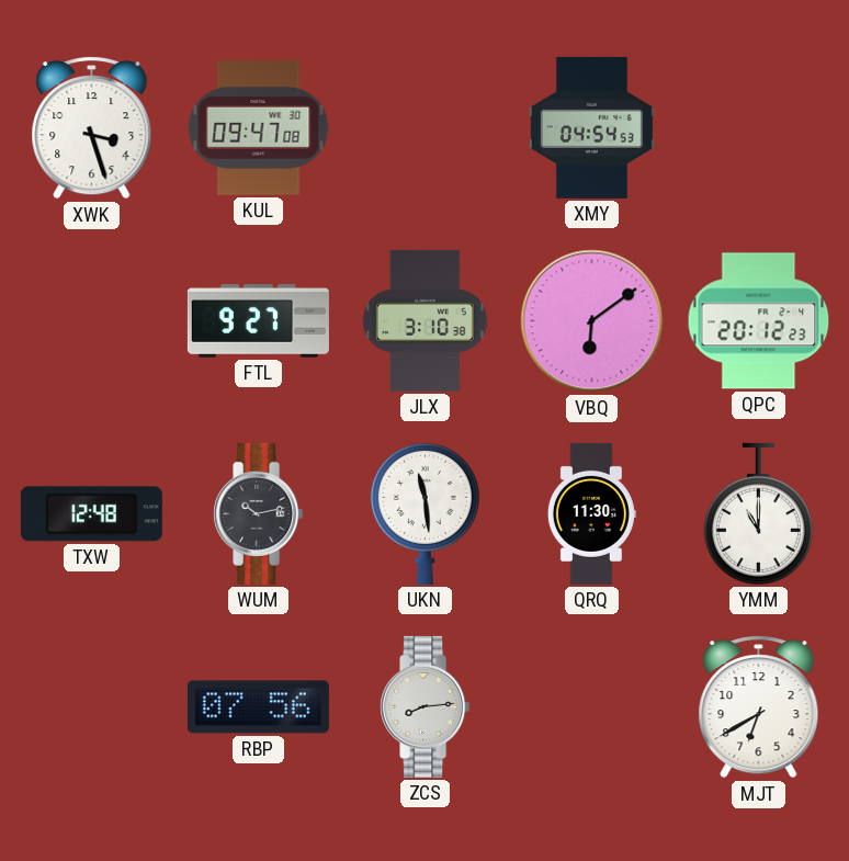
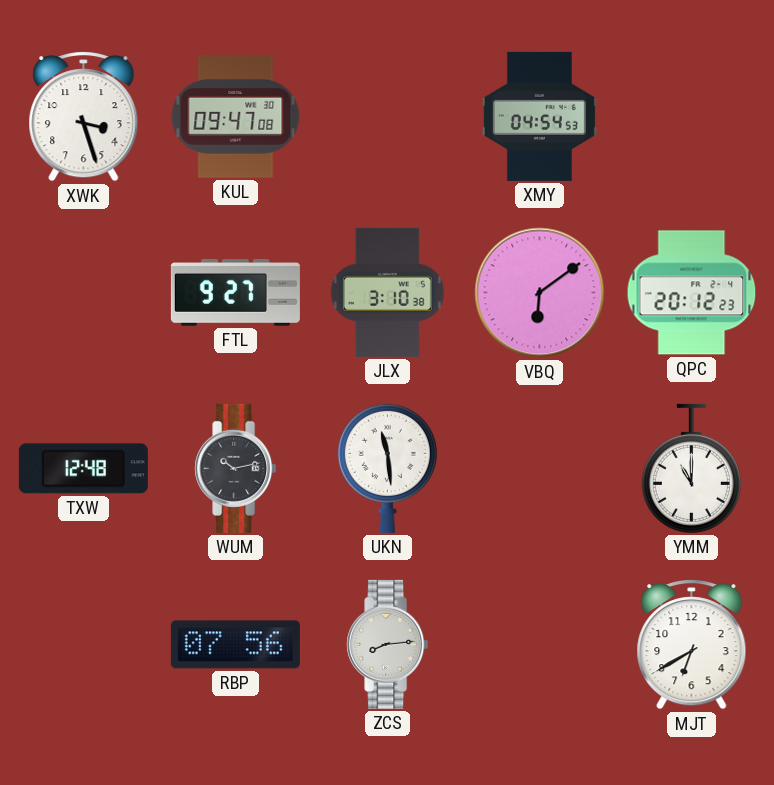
QRQ: 11:30 -> none (591, 513)
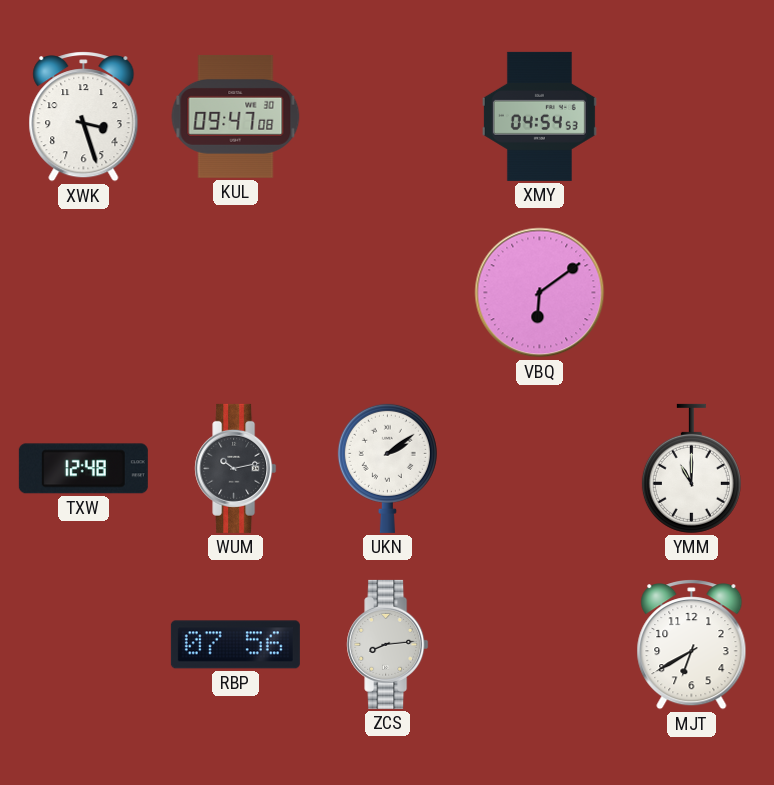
FTL: 9:27 -> none (235, 293)
JLX: 3:10 -> none (387, 292)
QPC: 20:12 -> none (692, 293)
UKN: 11:29 -> 2:09 (387, 468)
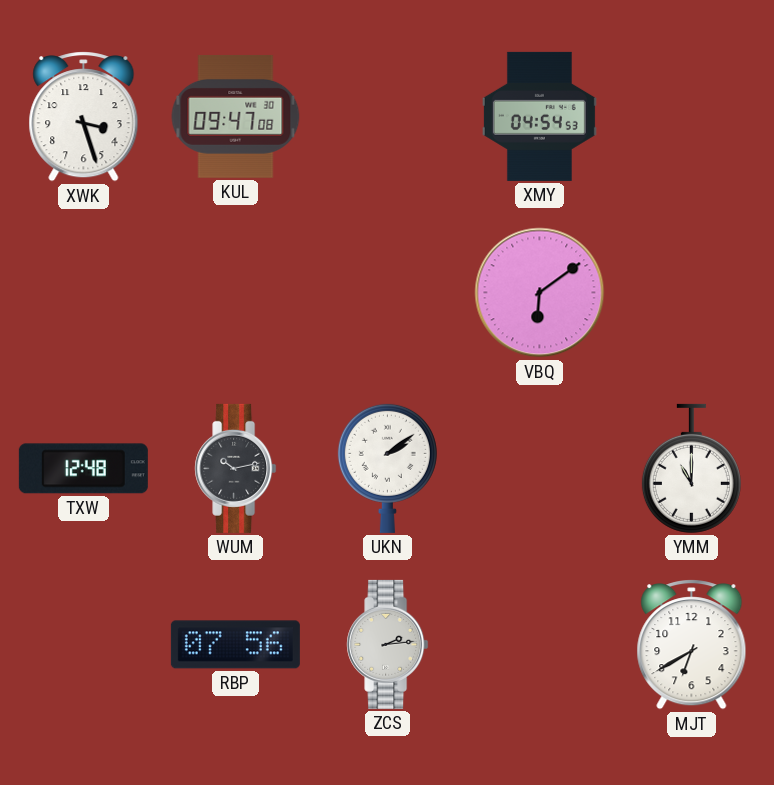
ZCS: 8:14 -> 2:14 (388, 644)
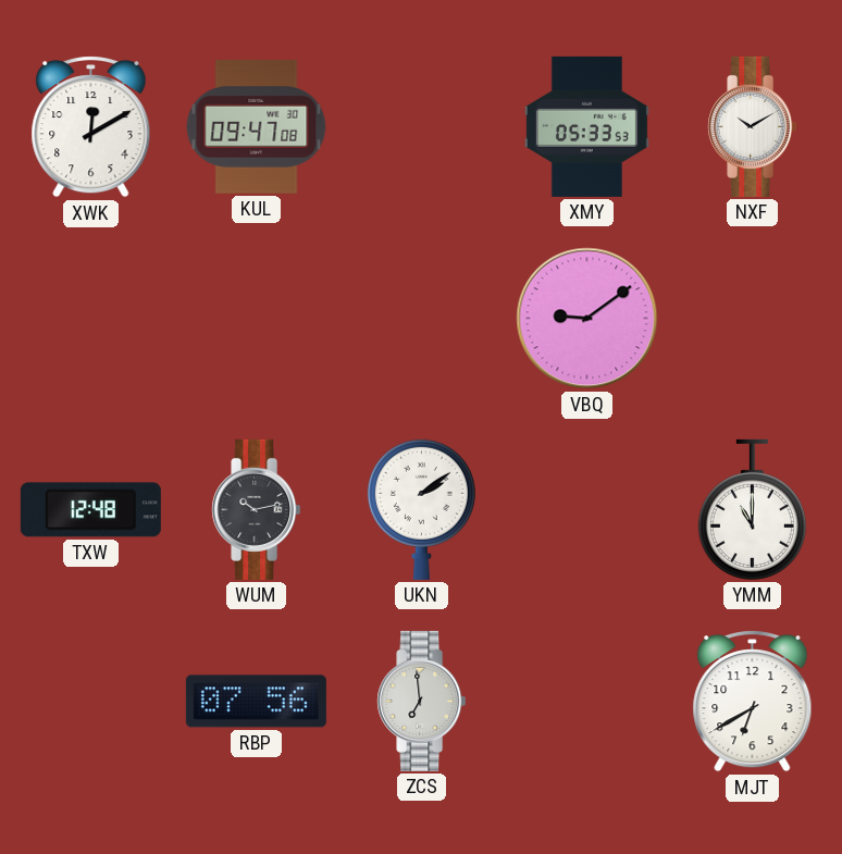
XWK: 3:27 -> 12:10 (91, 127)
XMY: 04:54 -> 05:33 (586, 126)
NXF: none -> 10:10 (753, 126)
VBQ: 6:09 -> 9:09 (587, 319)
ZCS: 2:14 -> 6:59 (422, 701)
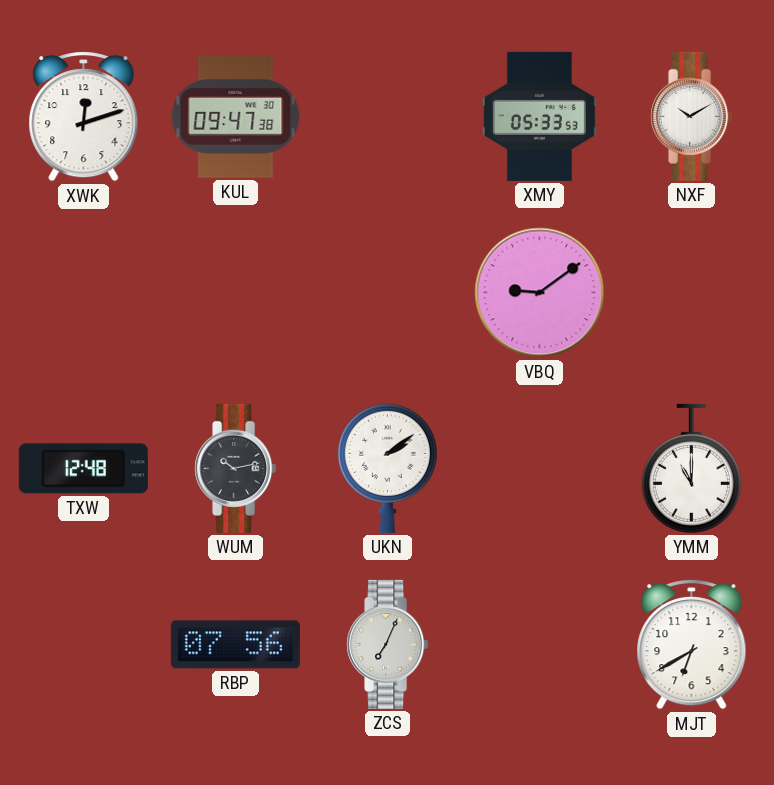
XWK: 12:10 -> 12:12 (84, 117)
KUL: 09:47:08 -> 09:47:38 (236, 116)
ZCS: 6:59 -> 7:04 (388, 644)
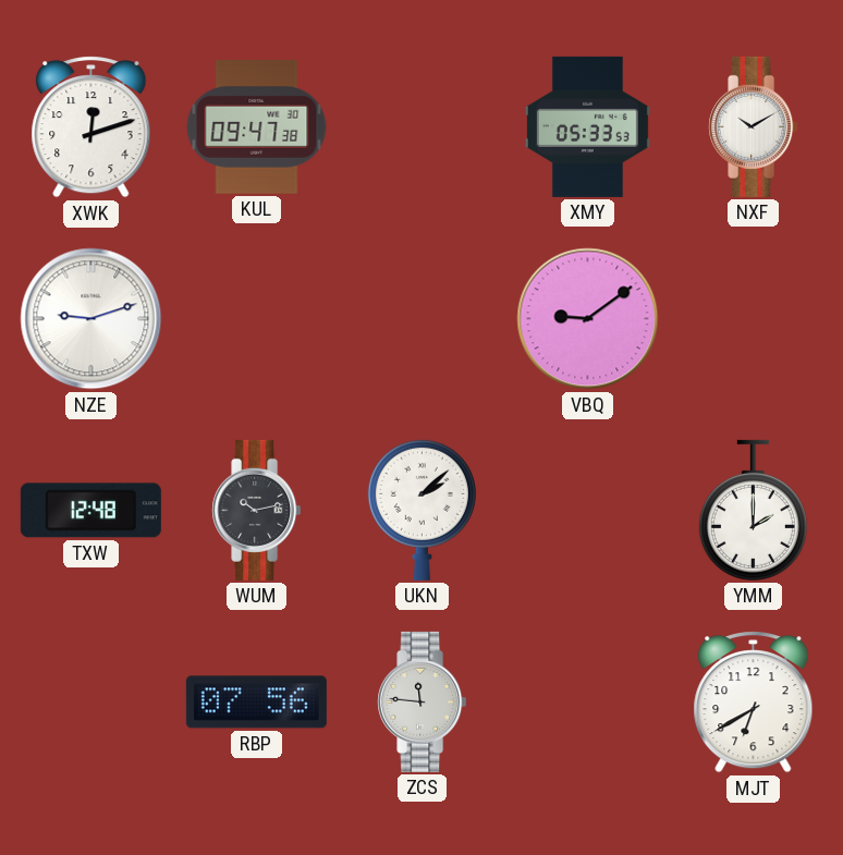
NZE: none -> 9:12 (91, 319)
UKN: 2:09 -> 2:08 (421, 510)
YMM: 11:00 -> 2:00 (753, 510)
ZCS: 7:04 -> 11:46 (423, 701)
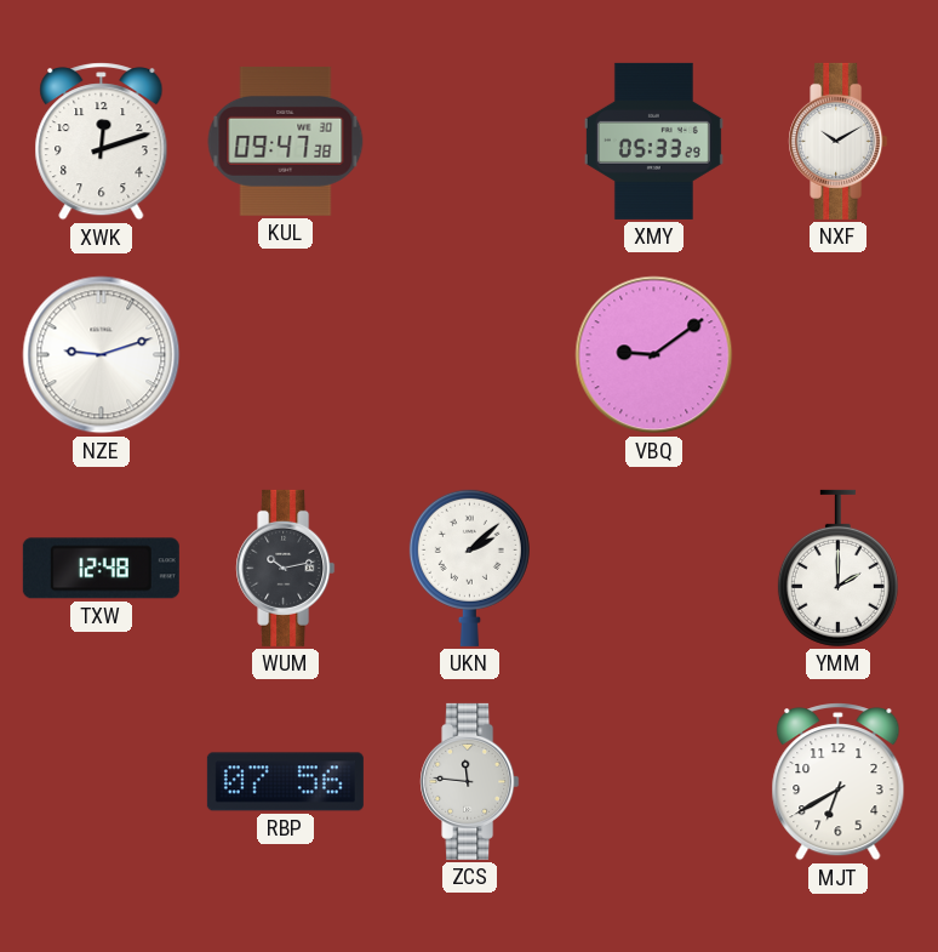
XMY: 05:33:53 -> 05:33:29 (653, 141)
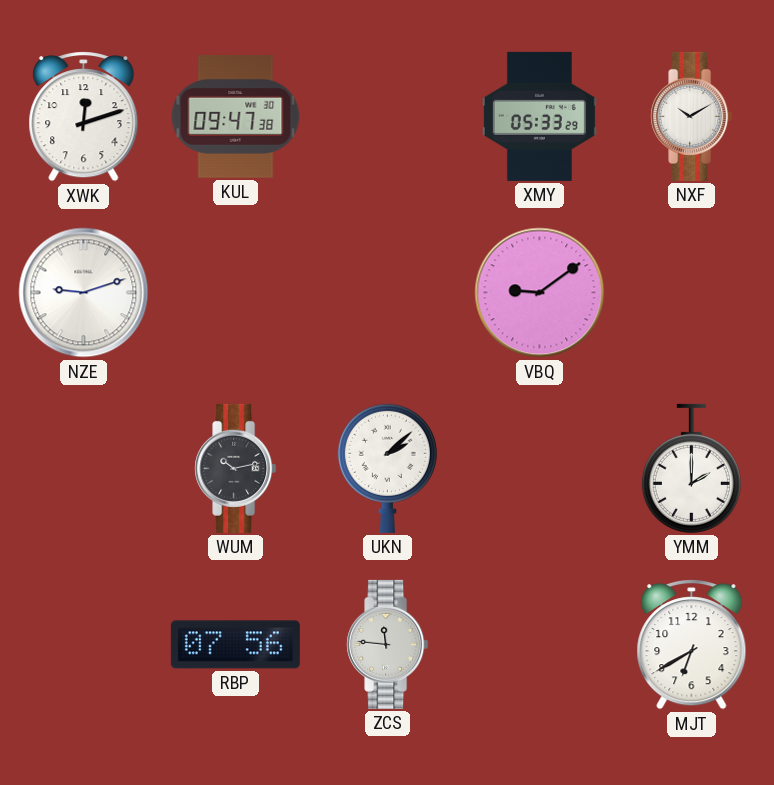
TXW: 12:48 -> none (101, 569)
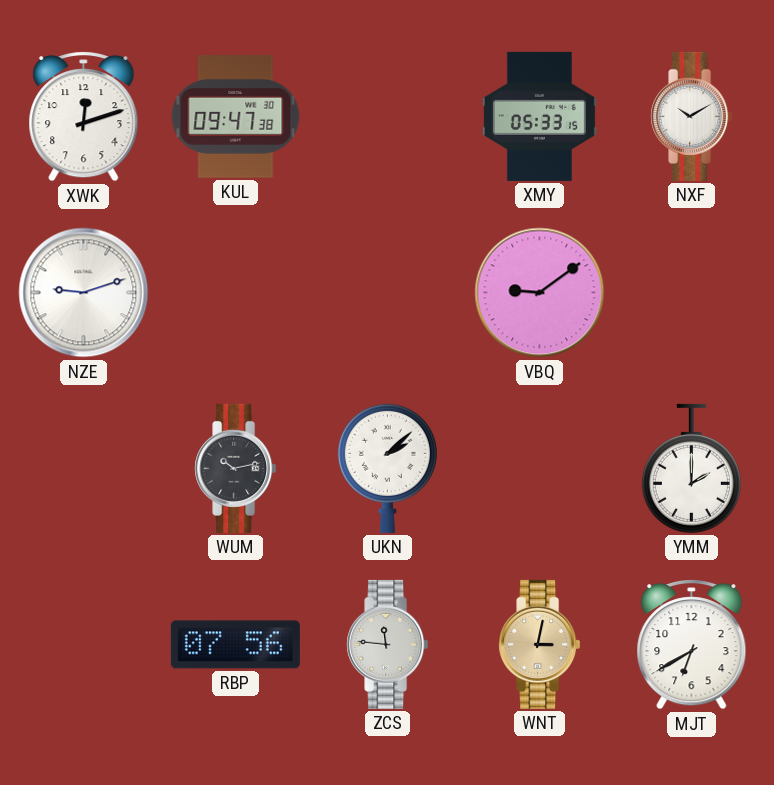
XMY: 05:33:29 -> 05:33:15 (539, 116)
WNT: none -> 3:02 (540, 644)
